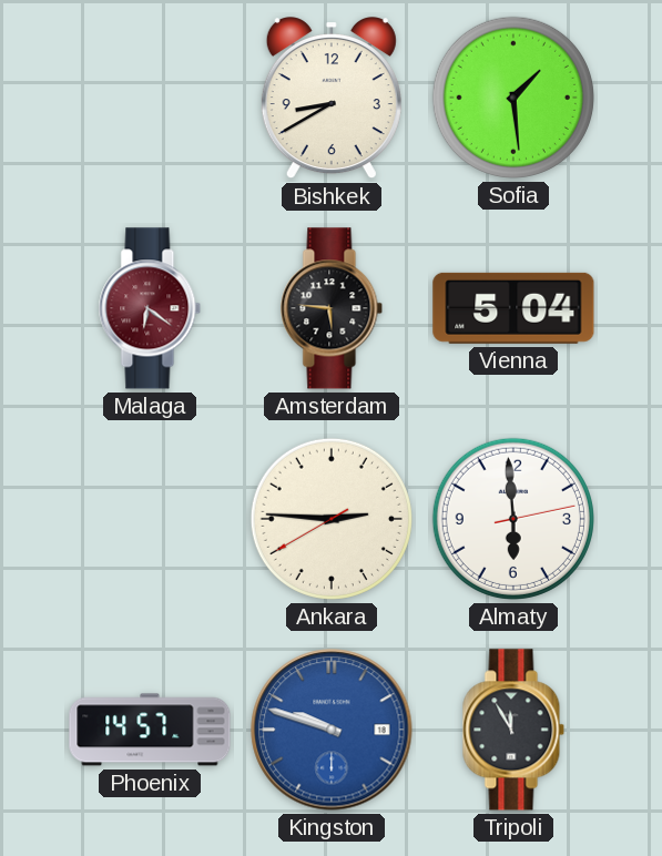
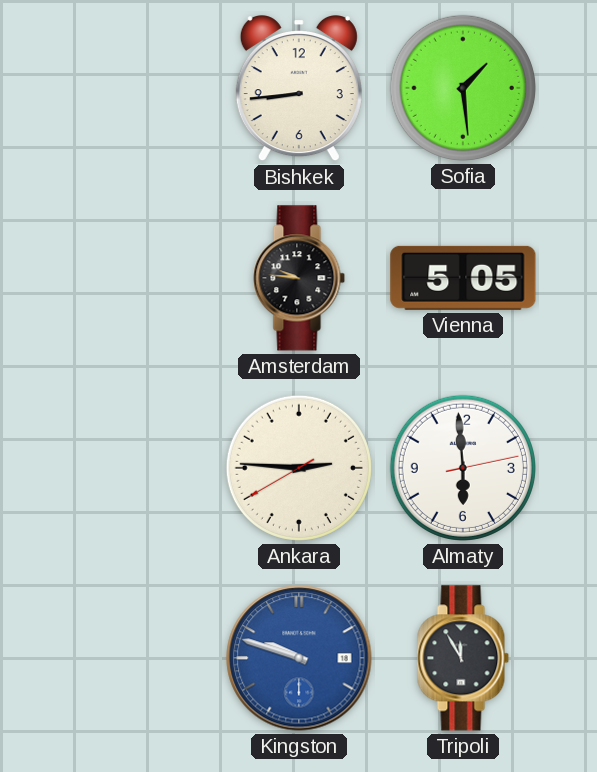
Bishkek: 8:40 -> 8:44 (299, 89)
Malaga: 6:21 -> none (150, 308)
Amsterdam: 5:46 -> 9:46 (299, 278)
Vienna: 5:04 -> 5:05 (463, 278)
Phoenix: 14:57 -> none (150, 730)
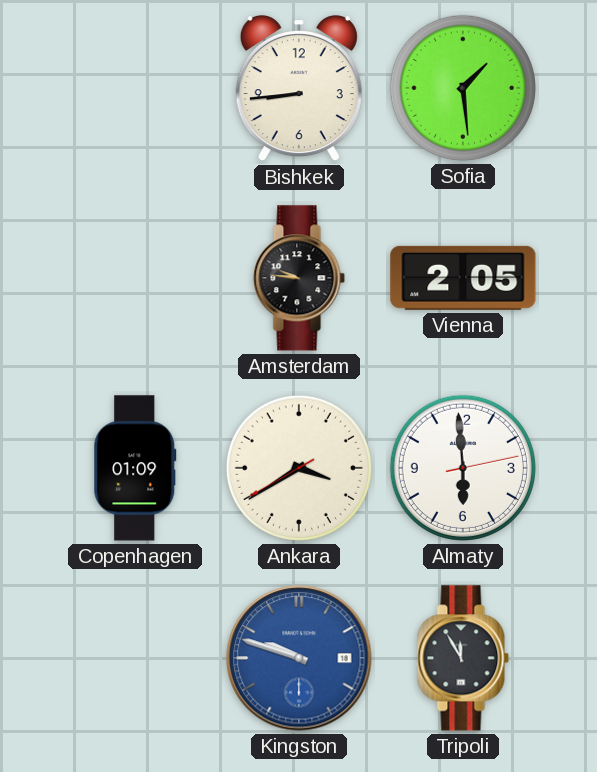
Vienna: 5:05 -> 2:05 (463, 278)
Copenhagen: none -> 01:09 (135, 468)
Ankara: 2:45 -> 3:39 (299, 468)
